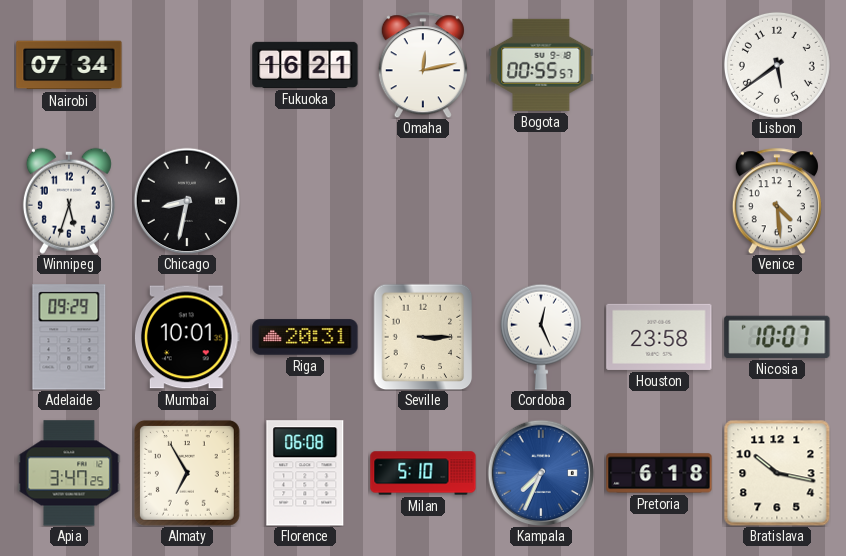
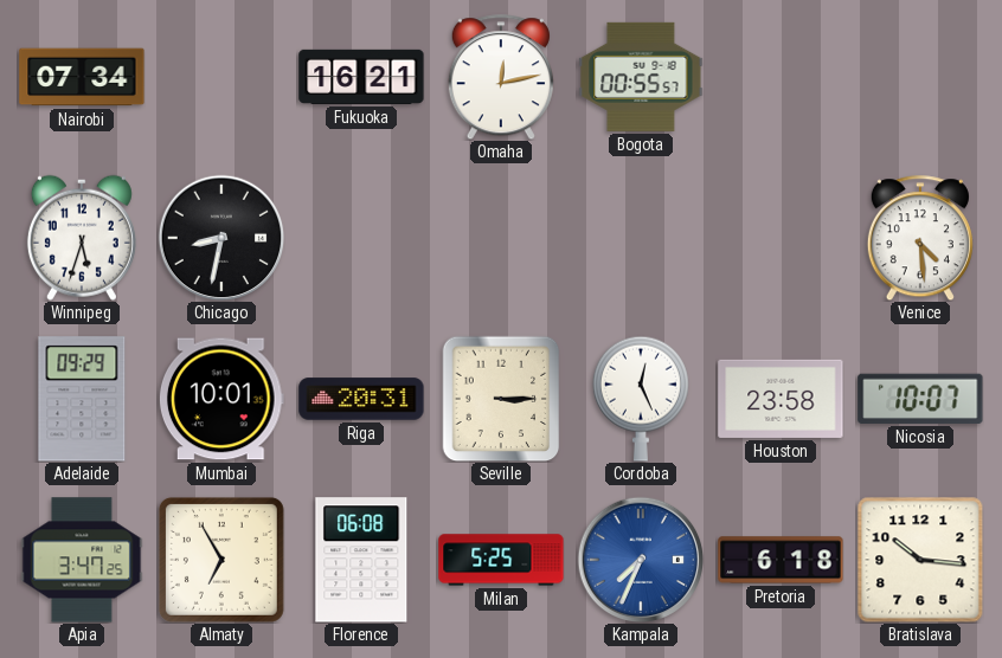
Lisbon: 5:39 -> none (777, 65)
Milan: 5:10 -> 5:25 (501, 560)
Bratislava: 10:17 -> 10:16 (920, 560)
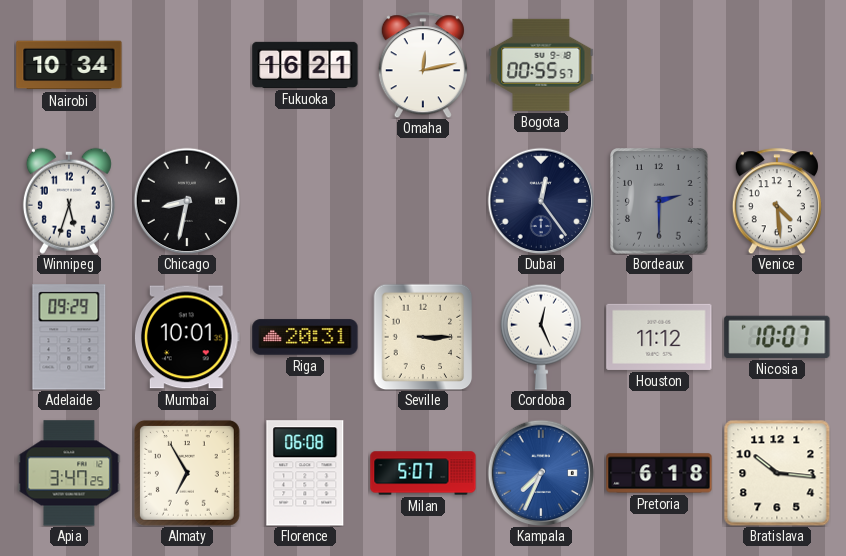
Nairobi: 07:34 -> 10:34 (69, 65)
Dubai: none -> 12:24 (541, 201)
Bordeaux: none -> 2:30 (659, 201)
Houston: 23:58 -> 11:12 (659, 337)
Milan: 5:25 -> 5:07 (423, 473)
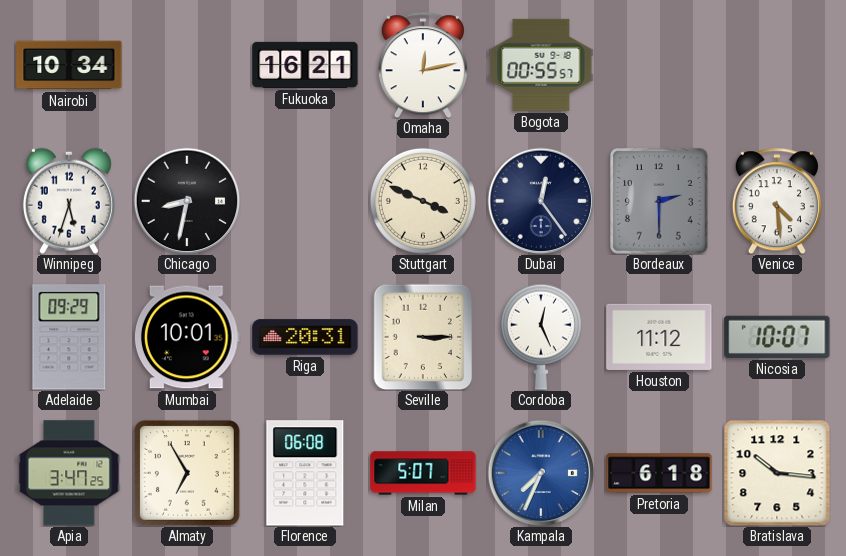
Stuttgart: none -> 3:49 (423, 201)
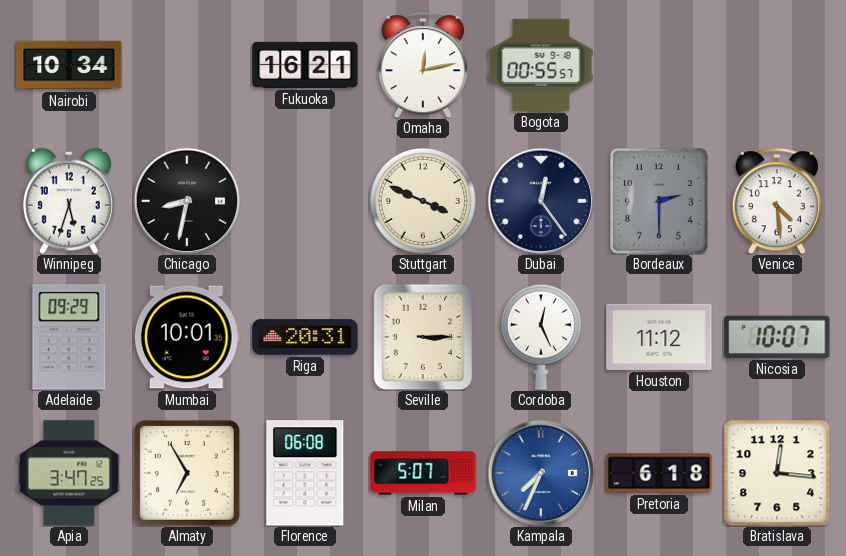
Bratislava: 10:16 -> 12:16 (777, 473)
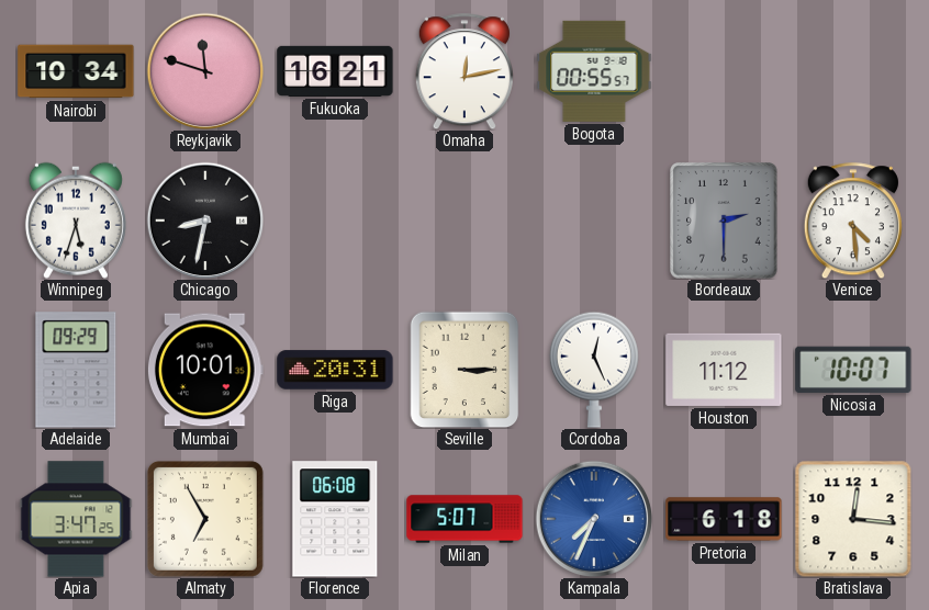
Reykjavik: none -> 11:48 (205, 71)
Stuttgart: 3:49 -> none (423, 201)
Dubai: 12:24 -> none (541, 201)
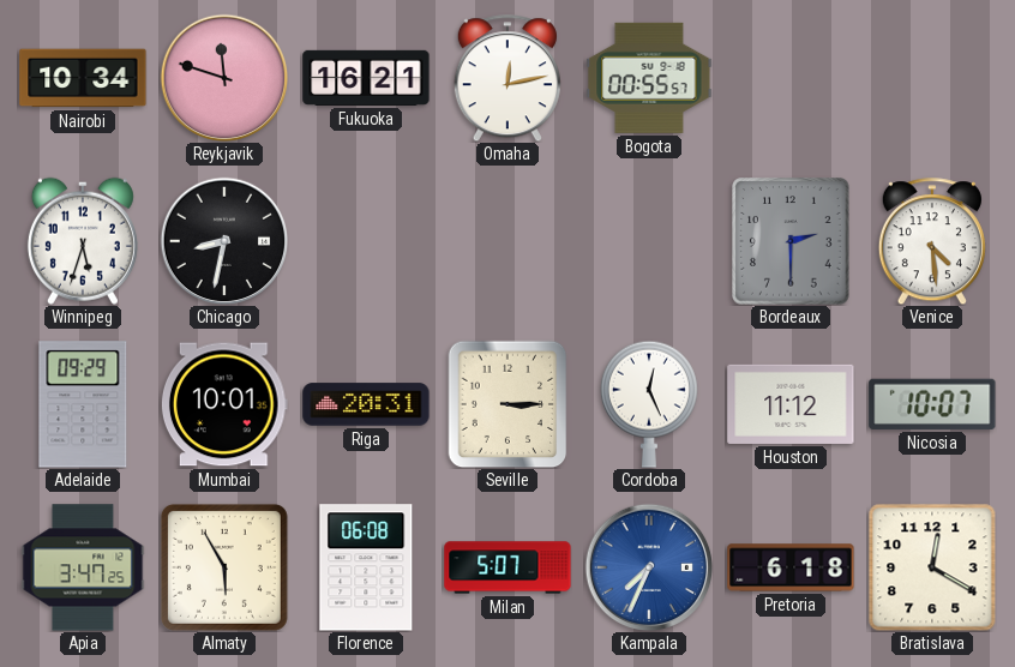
Almaty: 6:55 -> 5:55 (224, 567)
Bratislava: 12:16 -> 12:20 (932, 567)
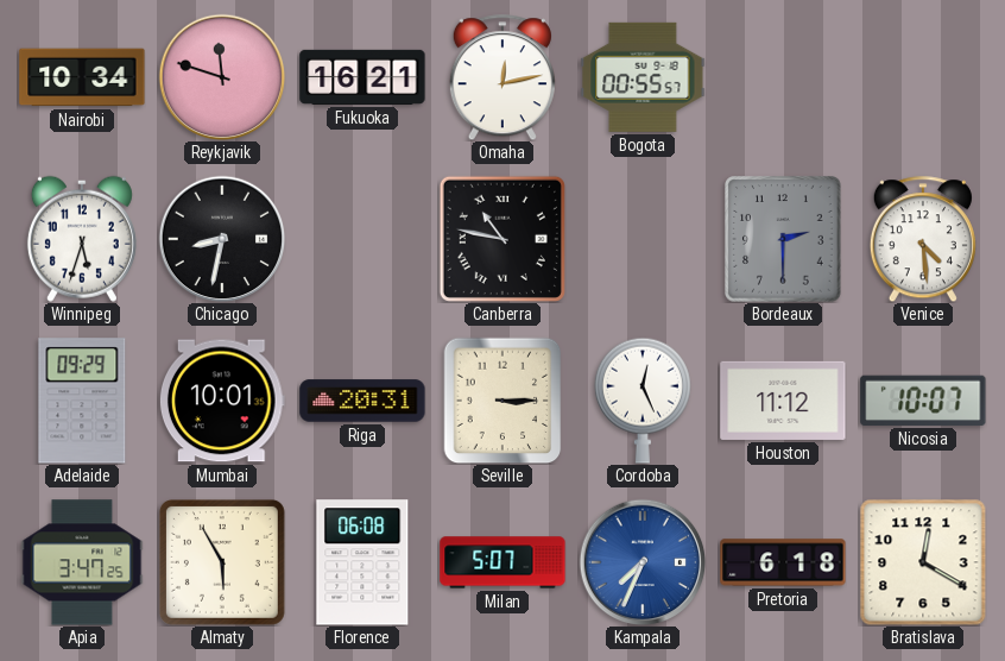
Canberra: none -> 10:47 (502, 239)
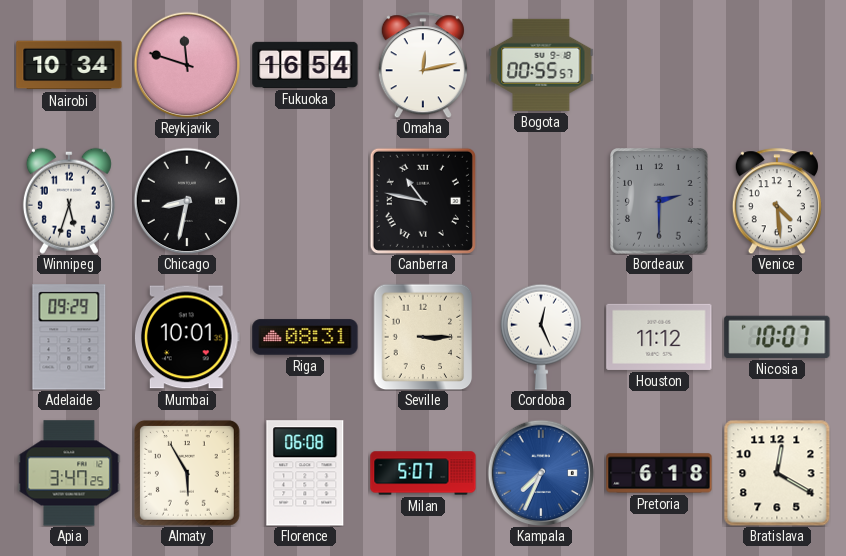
Fukuoka: 16:21 -> 16:54 (305, 65)
Riga: 20:31 -> 08:31 (305, 337)
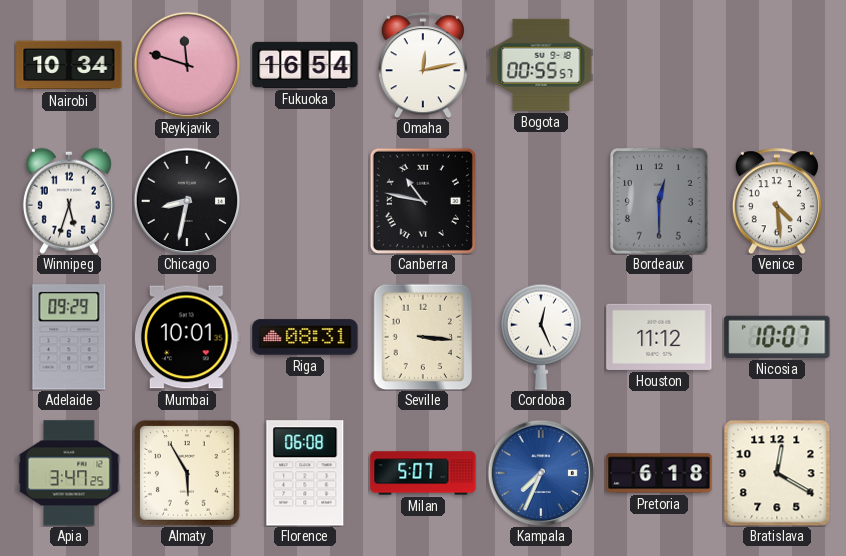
Bordeaux: 2:30 -> 12:30 (659, 201)
Seville: 3:15 -> 3:16 (423, 337)
